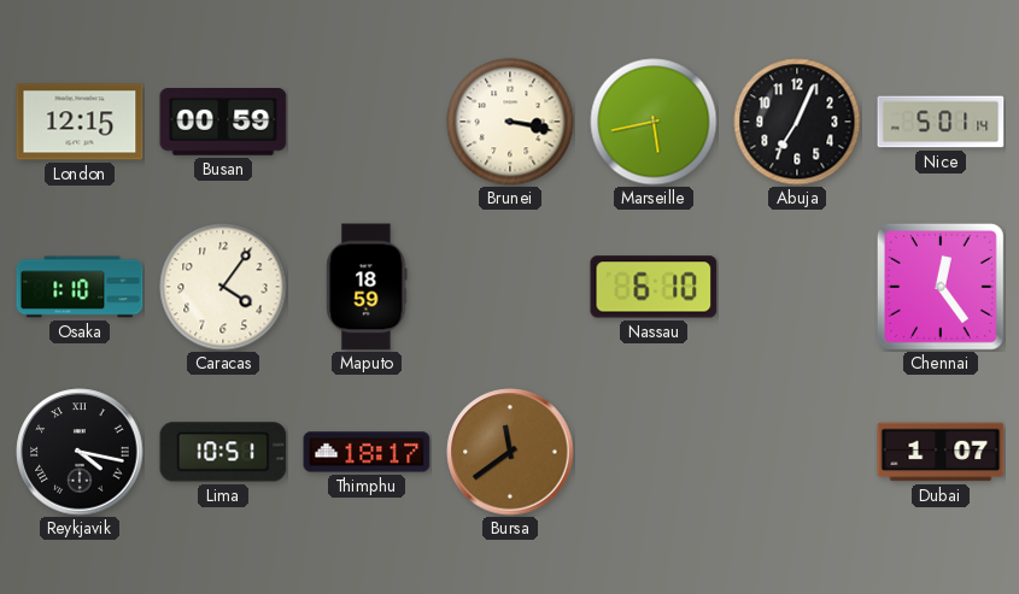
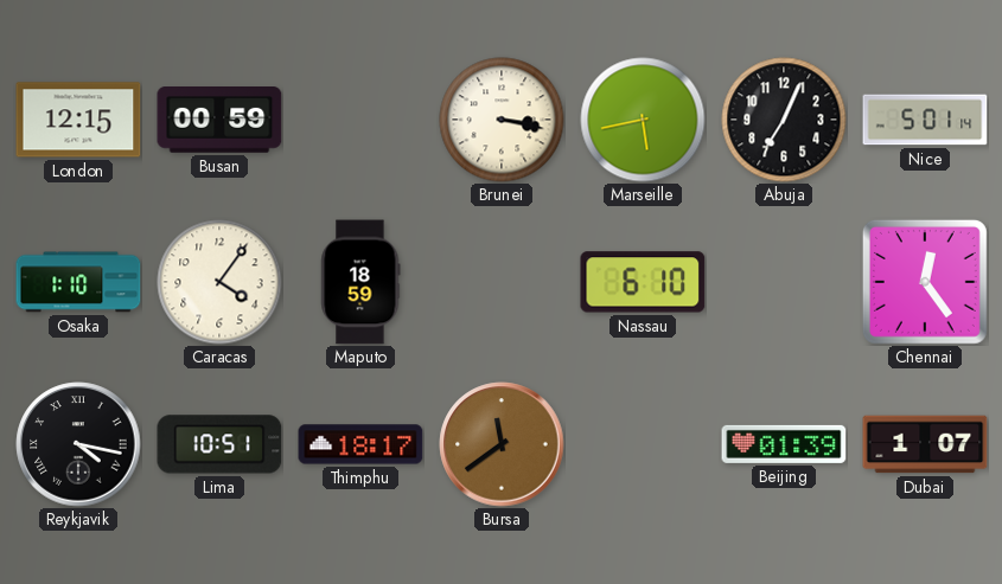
Beijing: none -> 01:39 (784, 444)
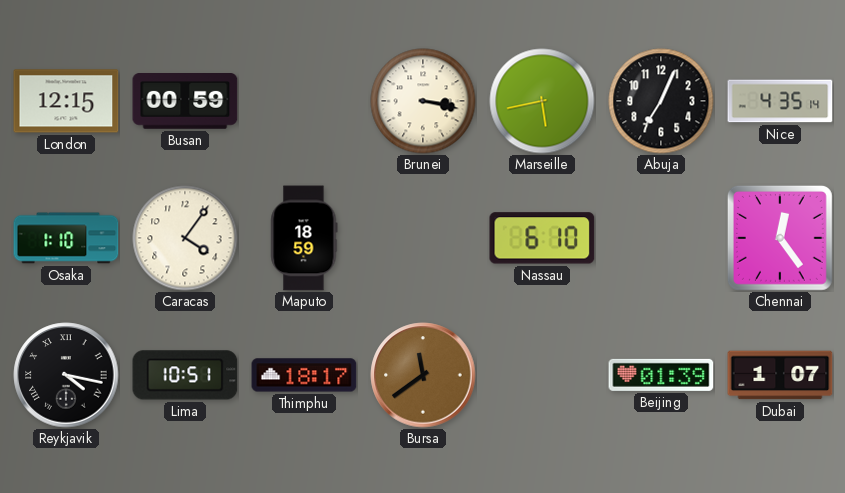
Nice: 5:01 -> 4:35 (780, 101)
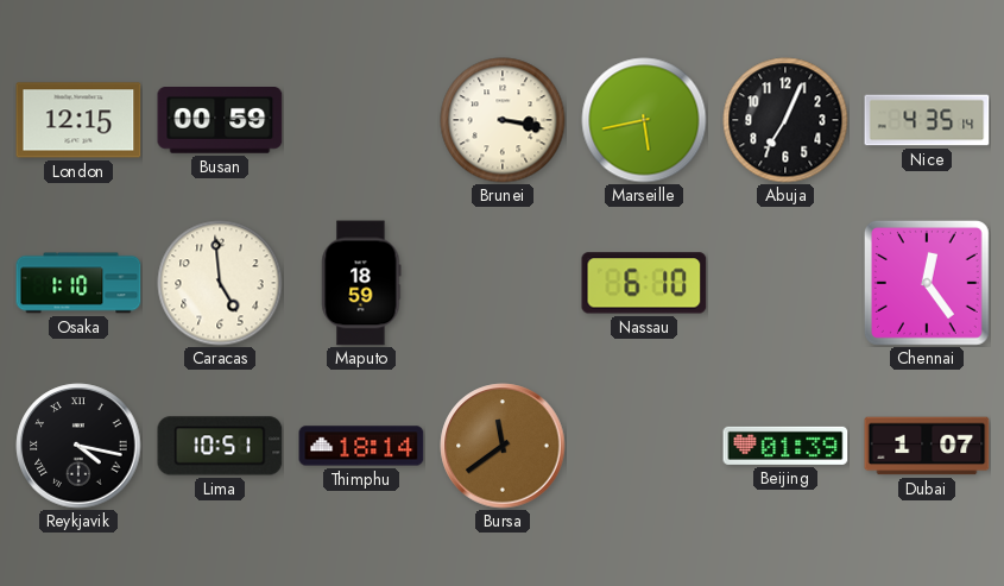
Caracas: 4:06 -> 4:59 (220, 283)
Thimphu: 18:17 -> 18:14 (361, 446)
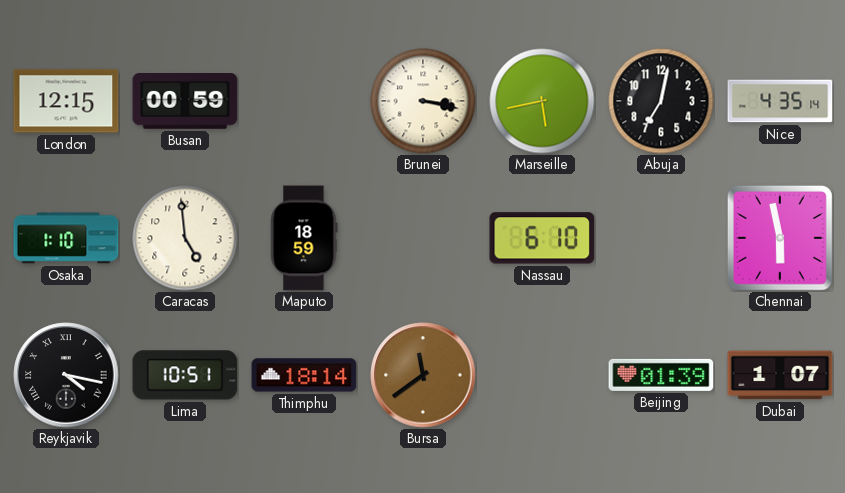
Abuja: 7:04 -> 7:02 (661, 101)
Chennai: 12:24 -> 5:58 (780, 238)
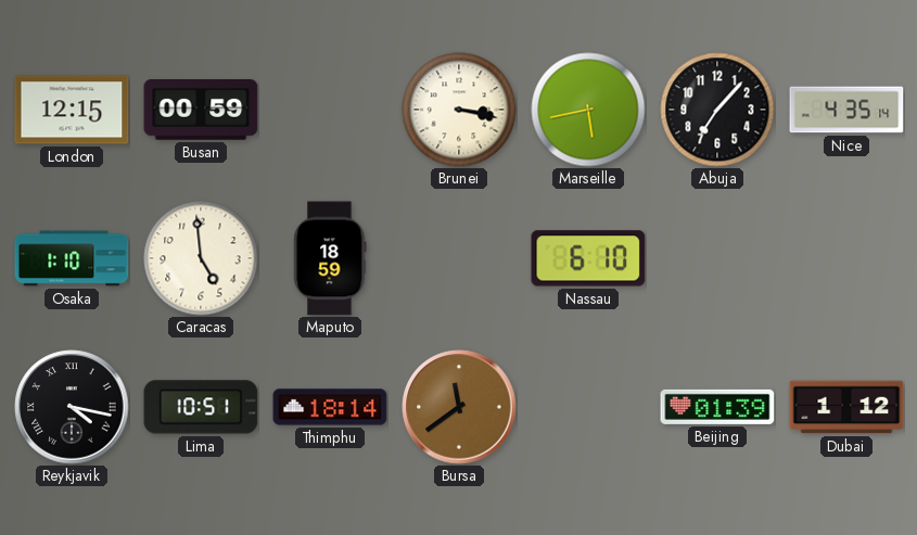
Abuja: 7:02 -> 7:07 (717, 110)
Chennai: 5:58 -> none (780, 238)
Dubai: 1:07 -> 1:12 (846, 407)
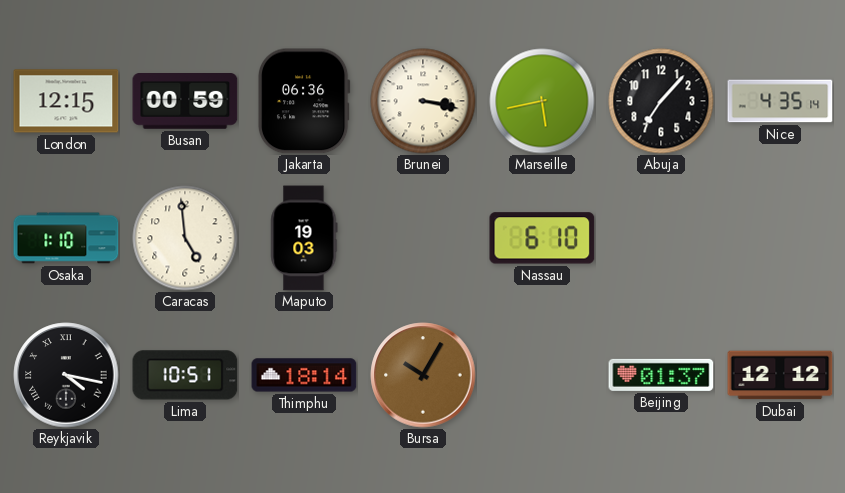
Jakarta: none -> 06:36 (304, 101)
Maputo: 18:59 -> 19:03 (304, 238)
Bursa: 11:39 -> 10:05 (423, 375)
Beijing: 01:39 -> 01:37 (661, 375)
Dubai: 1:12 -> 12:12 (780, 375)
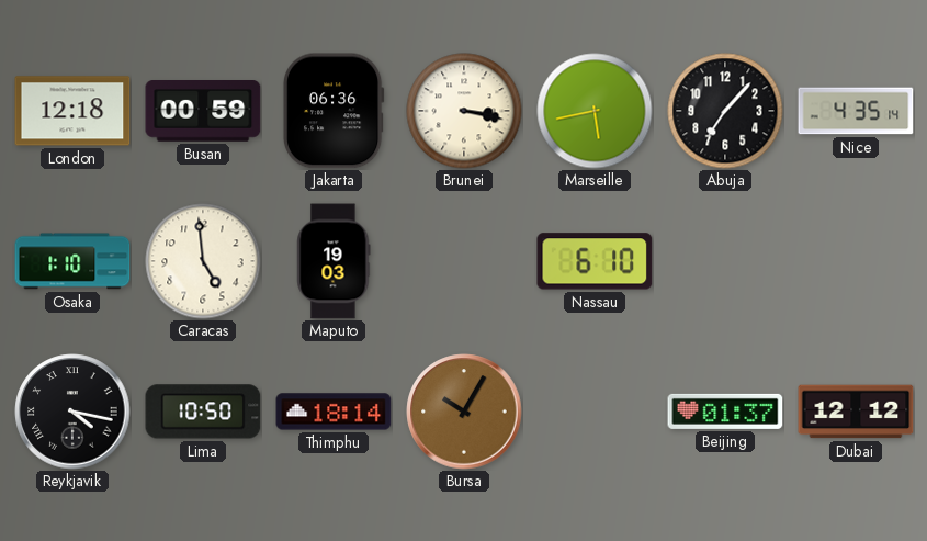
London: 12:15 -> 12:18 (72, 111)
Lima: 10:51 -> 10:50 (203, 412)
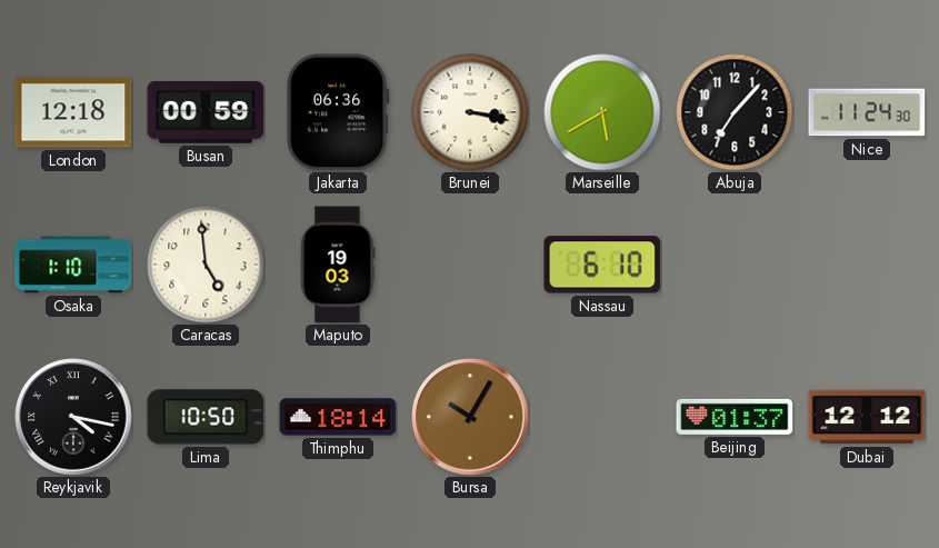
Marseille: 5:43 -> 5:40 (602, 112)
Nice: 4:35 -> 11:24 (867, 112)
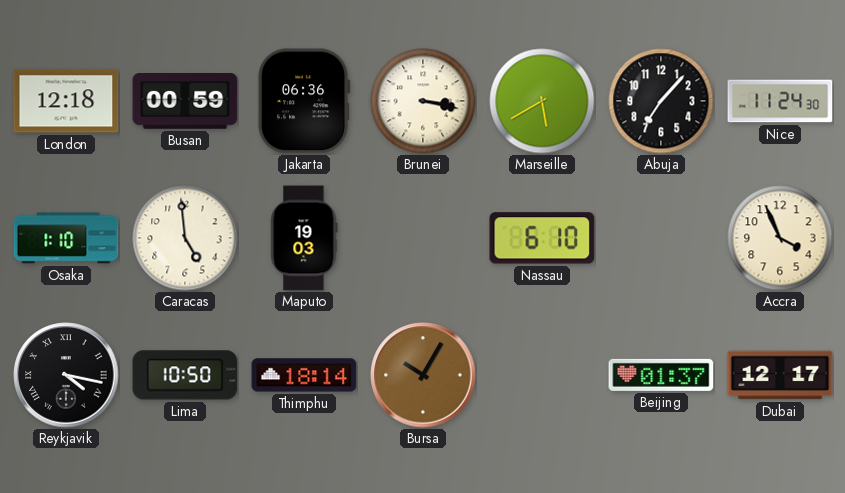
Accra: none -> 3:56 (780, 238)
Dubai: 12:12 -> 12:17 (780, 375)
